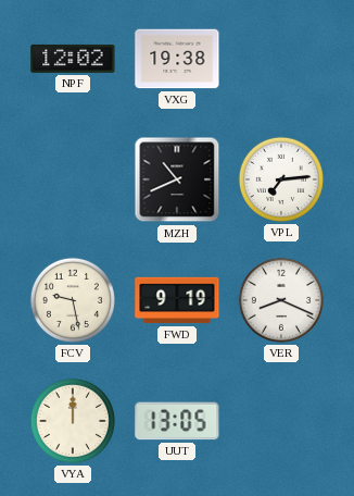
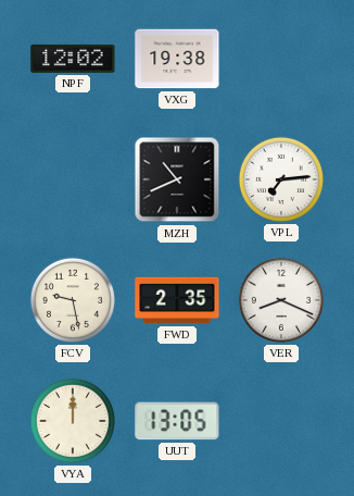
FWD: 9:19 -> 2:35 (177, 300)
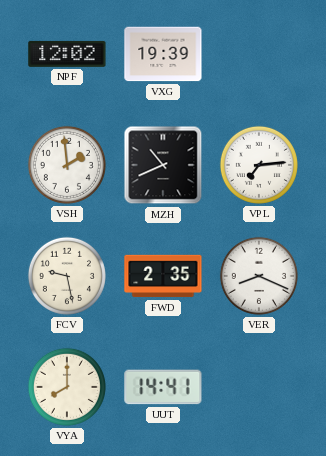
VXG: 19:38 -> 19:39 (163, 54)
VSH: none -> 1:59 (67, 165)
VYA: 12:00 -> 8:00 (67, 387)
UUT: 13:05 -> 14:41 (163, 387)
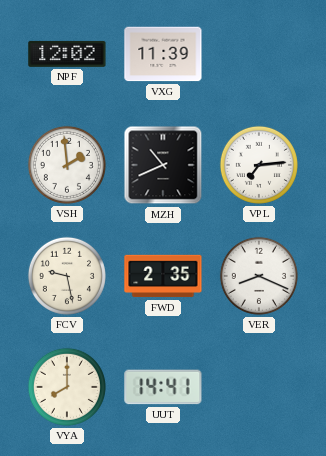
VXG: 19:39 -> 11:39 (163, 54)
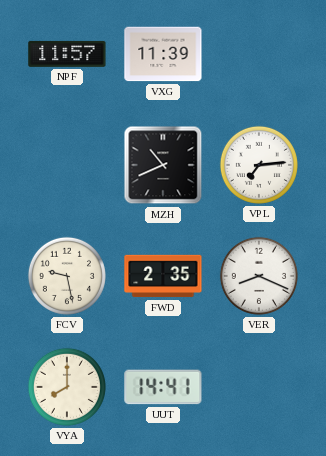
NPF: 12:02 -> 11:57 (67, 54)
VSH: 1:59 -> none (67, 165)
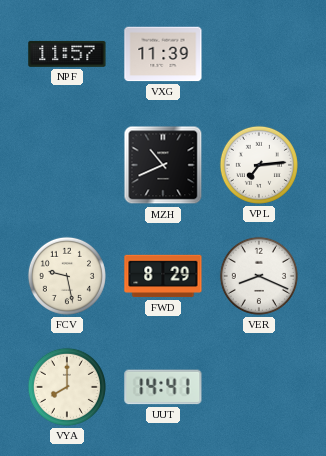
FWD: 2:35 -> 8:29 (163, 276)
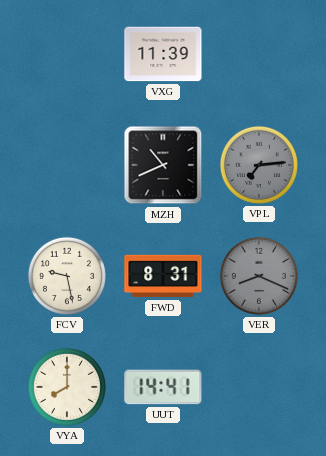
NPF: 11:57 -> none (67, 54)
VPL dial: white -> grey (259, 165)
FWD: 8:29 -> 8:31 (163, 276)
VER dial: white -> grey (259, 276)
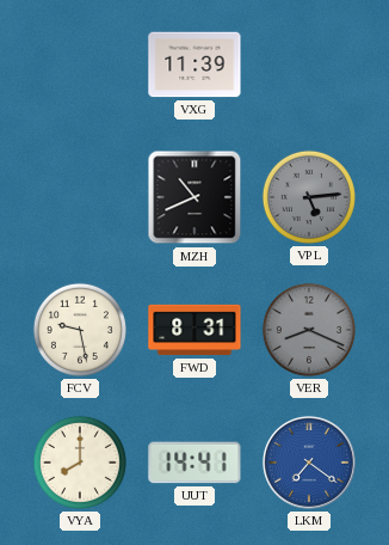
VPL: 7:14 -> 5:14 (309, 197)
LKM: none -> 7:21 (310, 464)
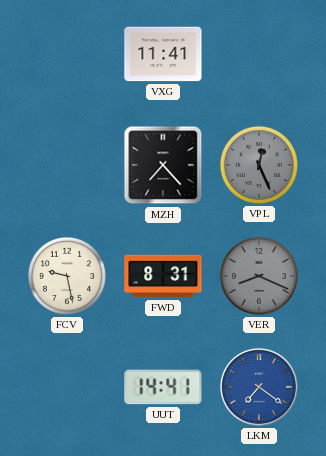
VXG: 11:39 -> 11:41 (163, 54)
MZH: 10:41 -> 7:23 (163, 165)
VPL: 5:14 -> 12:26 (259, 165)
VYA: 8:00 -> none (80, 463)
